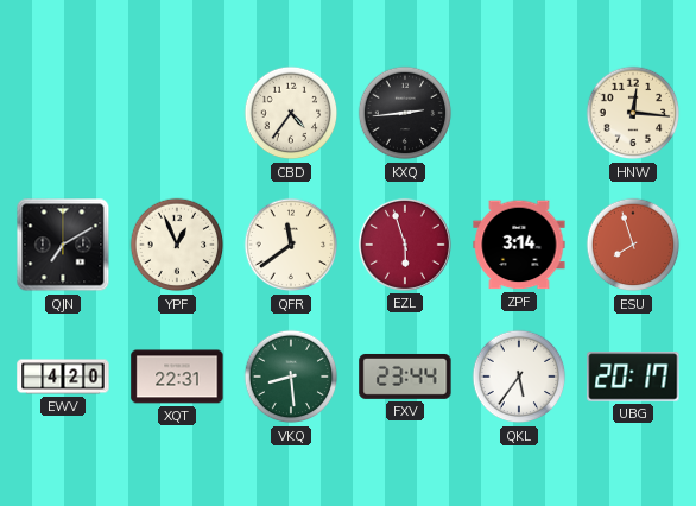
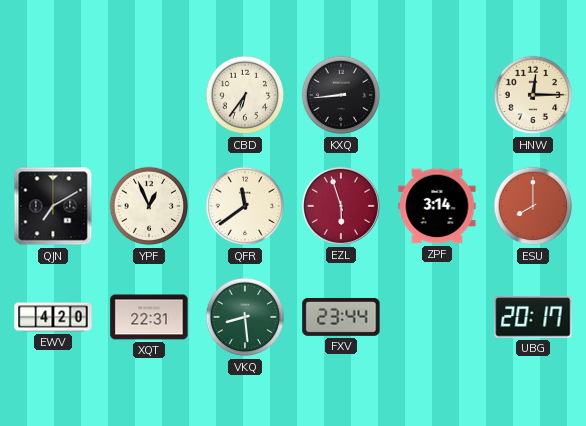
CBD: 4:36 -> 6:36 (245, 95)
KXQ: 2:44 -> 8:44 (341, 95)
HNW: 12:16 -> 12:15 (533, 95)
ESU: 7:57 -> 8:00 (533, 206)
QKL: 5:36 -> none (519, 377)
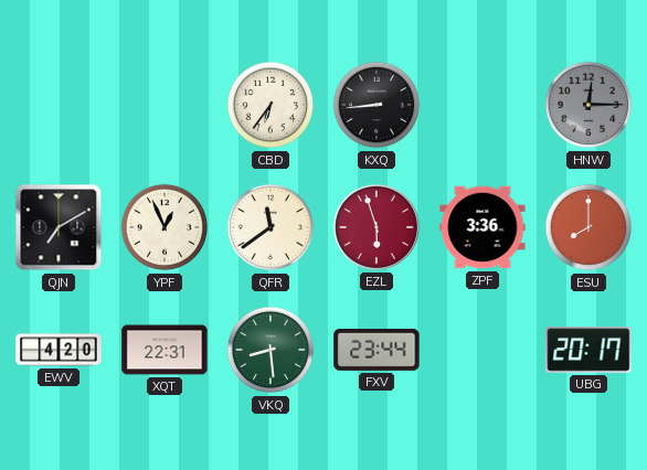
HNW dial: cream -> grey (588, 105)
ZPF: 3:14 -> 3:36 (482, 227)
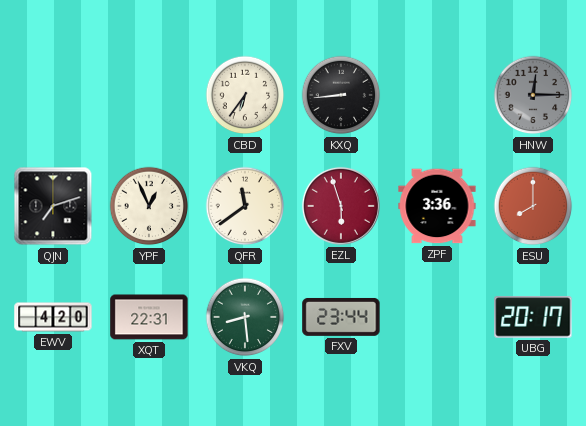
QJN: 7:10 -> 7:12 (53, 206)
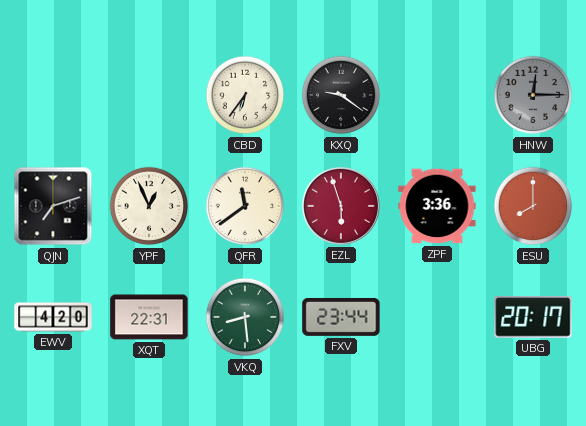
KXQ: 8:44 -> 9:21 (341, 95)
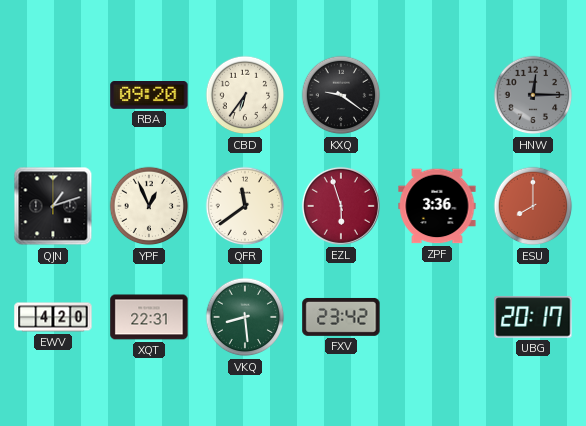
RBA: none -> 09:20 (149, 96)
QJN: 7:12 -> 1:12 (53, 206)
FXV: 23:44 -> 23:42 (341, 317)
